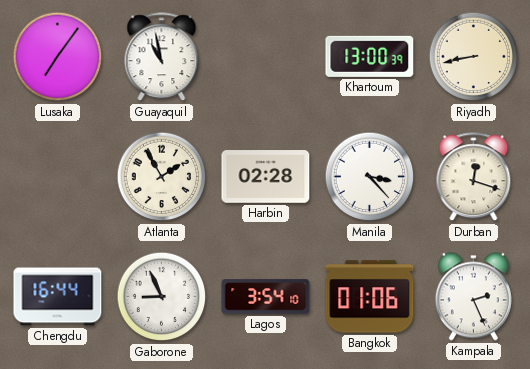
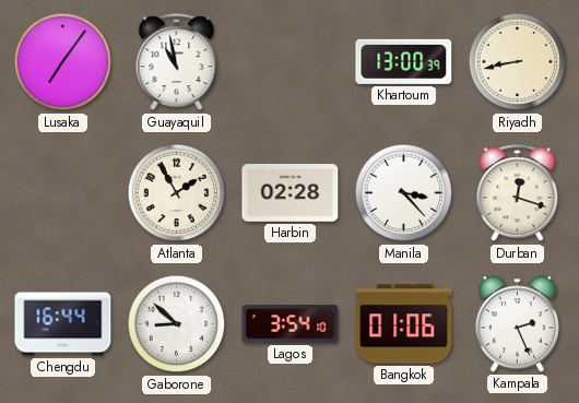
Gaborone: 8:56 -> 8:52 (177, 324)
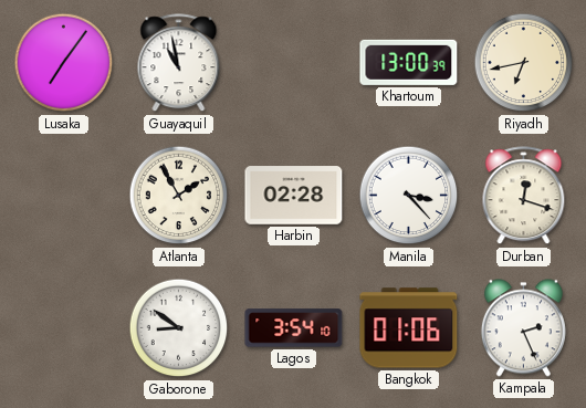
Riyadh: 8:43 -> 6:43 (524, 63)
Chengdu: 16:44 -> none (63, 324)
Gaborone: 8:52 -> 8:51 (179, 328)
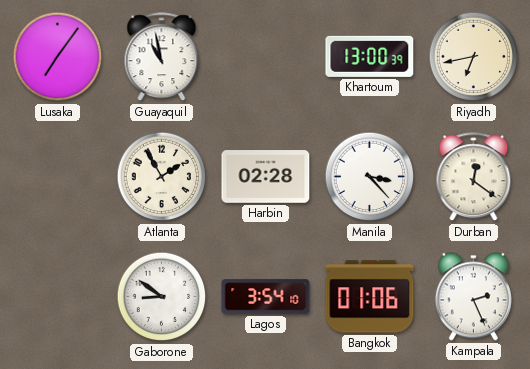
Durban: 12:18 -> 12:21 (474, 177)
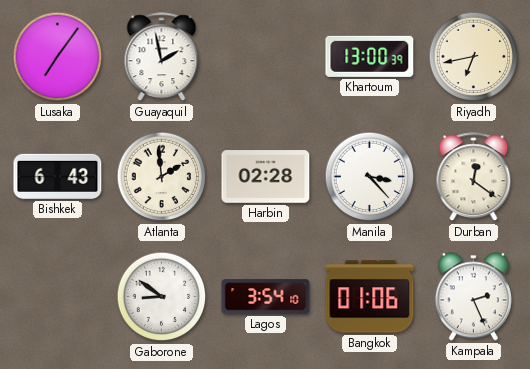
Guayaquil: 10:58 -> 1:58 (162, 57)
Bishkek: none -> 6:43 (58, 176)
Atlanta: 1:55 -> 1:59 (162, 177)
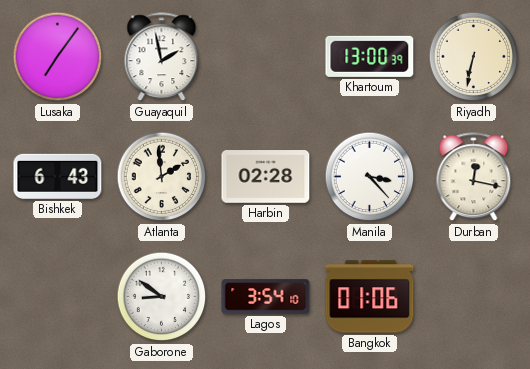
Riyadh: 6:43 -> 6:32 (474, 57)
Durban: 12:21 -> 12:17 (474, 177)
Kampala: 2:26 -> none (473, 297)
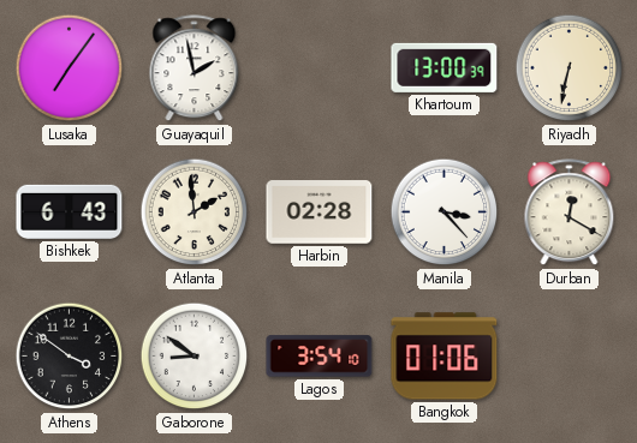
Durban: 12:17 -> 12:20 (570, 212)
Athens: none -> 3:51 (70, 357)
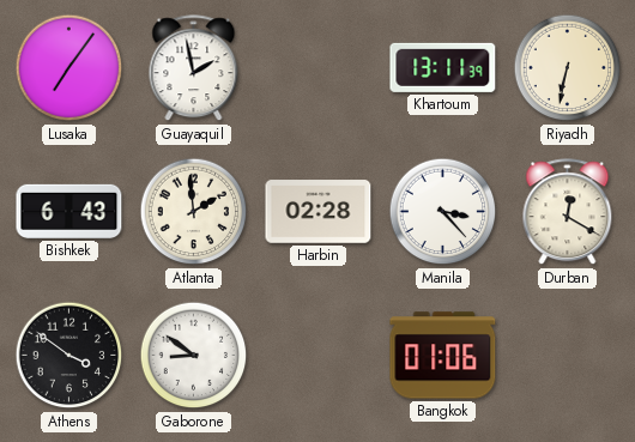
Khartoum: 13:00 -> 13:11 (443, 67)
Lagos: 3:54 -> none (320, 357)
